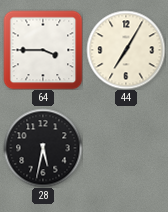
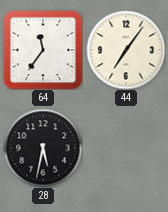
64: 3:45 -> 11:36 (43, 50)
44: 7:05 -> 7:06 (126, 50)
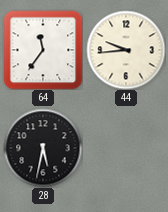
44: 7:06 -> 9:44 (126, 50)
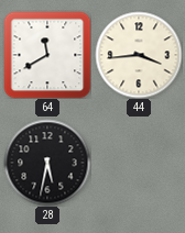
64: 11:36 -> 11:40 (47, 55)
44: 9:44 -> 3:44 (139, 55)
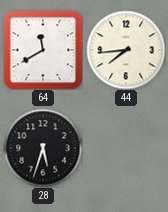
44: 3:44 -> 7:44 (126, 50)
28: 5:32 -> 5:33 (43, 148)
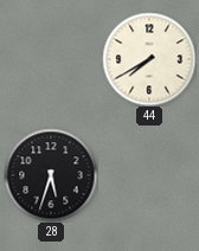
64: 11:40 -> none (43, 50)
44: 7:44 -> 7:40 (149, 59)
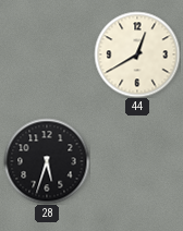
44: 7:40 -> 12:40 (137, 54)
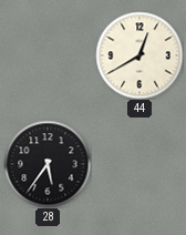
28: 5:33 -> 5:36 (48, 164)
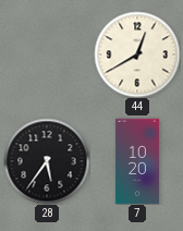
7: none -> 10:20 (137, 161)
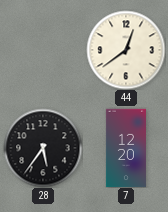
44: 12:40 -> 12:39 (126, 50)
7: 10:20 -> 12:20 (126, 148)
